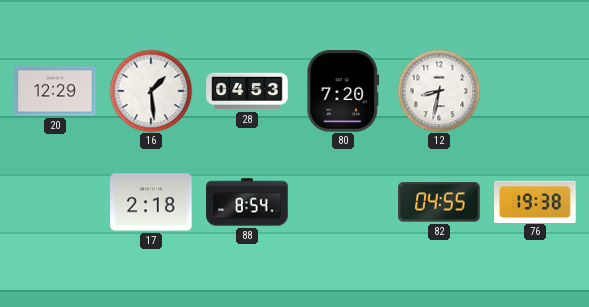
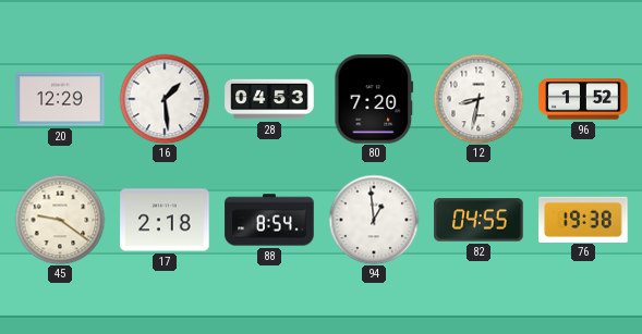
96: none -> 1:52 (583, 99)
45: none -> 9:21 (60, 220)
94: none -> 12:59 (374, 220)
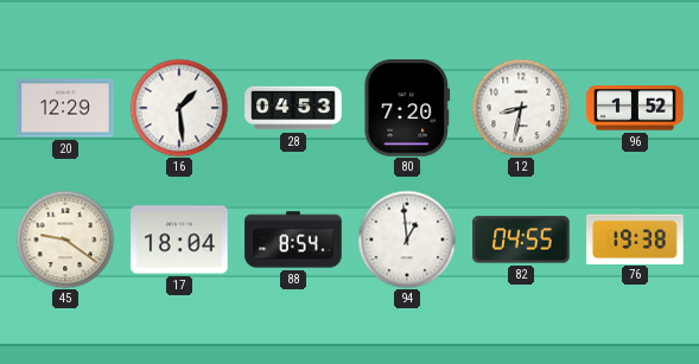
17: 2:18 -> 18:04 (179, 240)
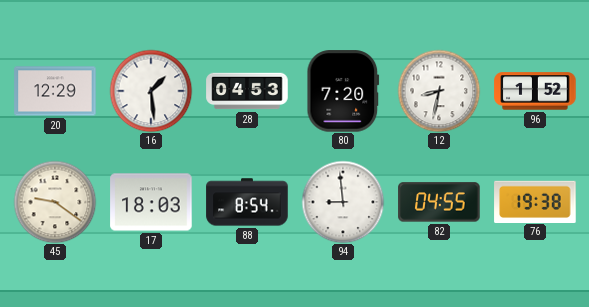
17: 18:04 -> 18:03 (151, 202)
94: 12:59 -> 8:59 (343, 202)
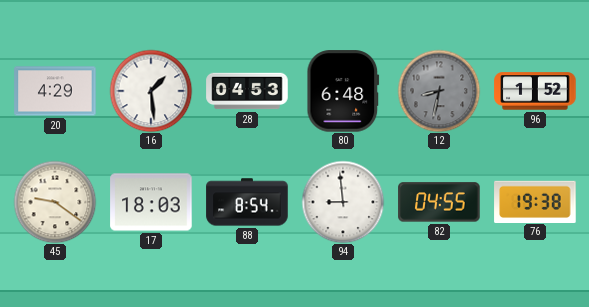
20: 12:29 -> 4:29 (55, 91)
80: 7:20 -> 6:48 (343, 91)
12 dial: white -> grey (439, 91)
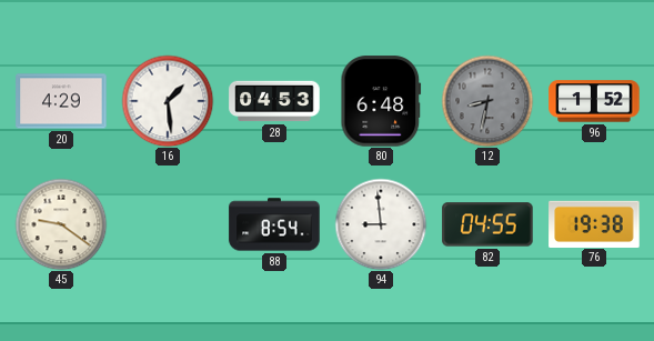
17: 18:03 -> none (151, 202)
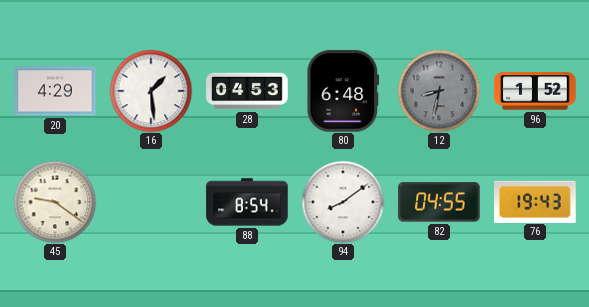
94: 8:59 -> 8:09 (343, 202)
76: 19:38 -> 19:43 (535, 201)
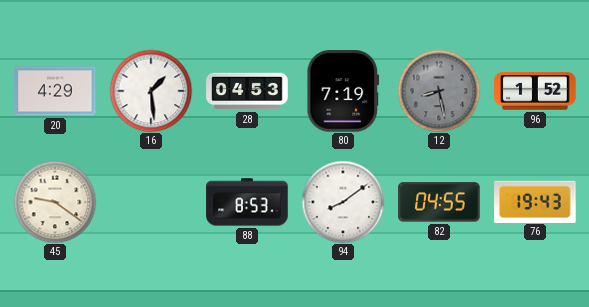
80: 6:48 -> 7:19 (343, 91)
12: 8:32 -> 8:28 (439, 91)
88: 8:54 -> 8:53 (247, 202)
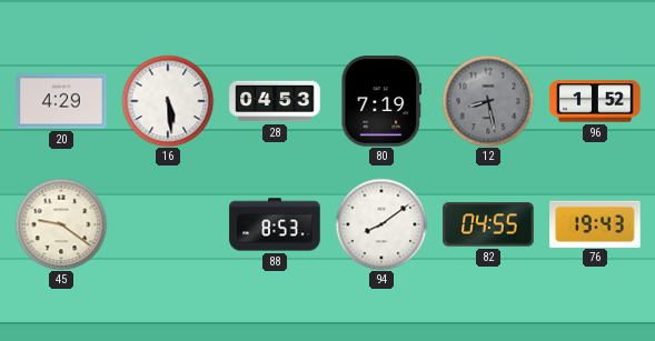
16: 1:29 -> 5:29 (168, 101)
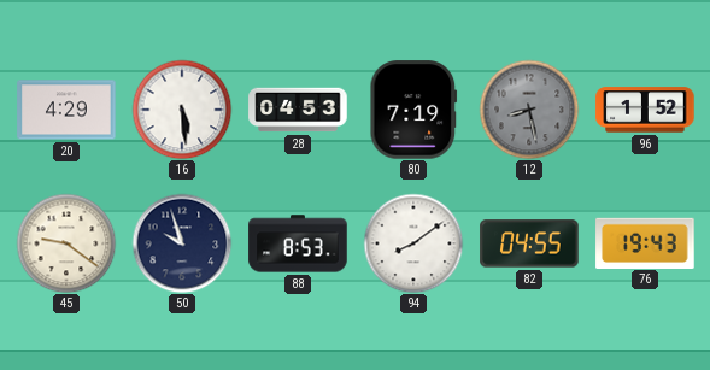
50: none -> 9:57 (182, 243)
